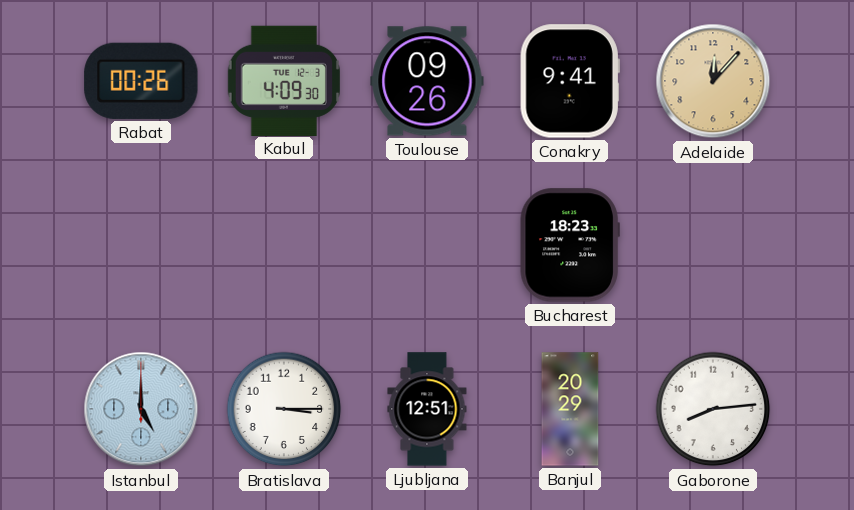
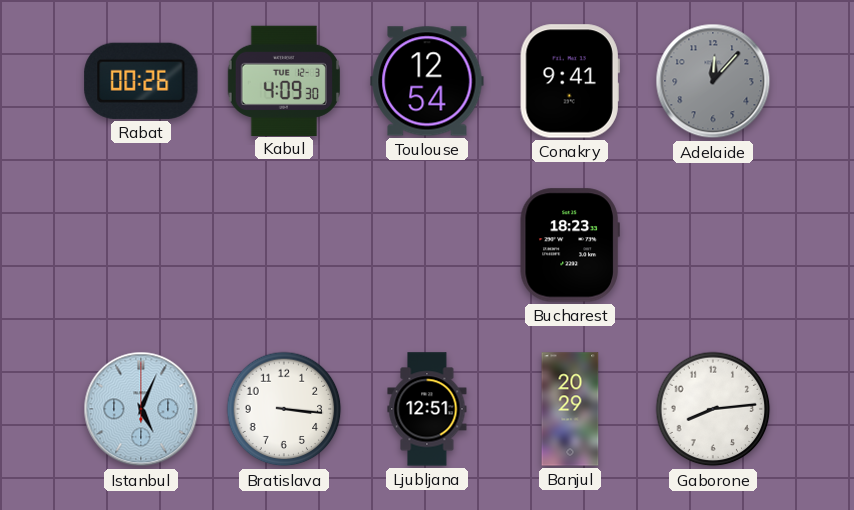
Toulouse: 09:26 -> 12:54 (427, 81)
Adelaide dial: champagne -> grey (713, 81)
Istanbul: 5:00 -> 5:04 (141, 409)
Bratislava: 3:15 -> 3:16 (284, 409)
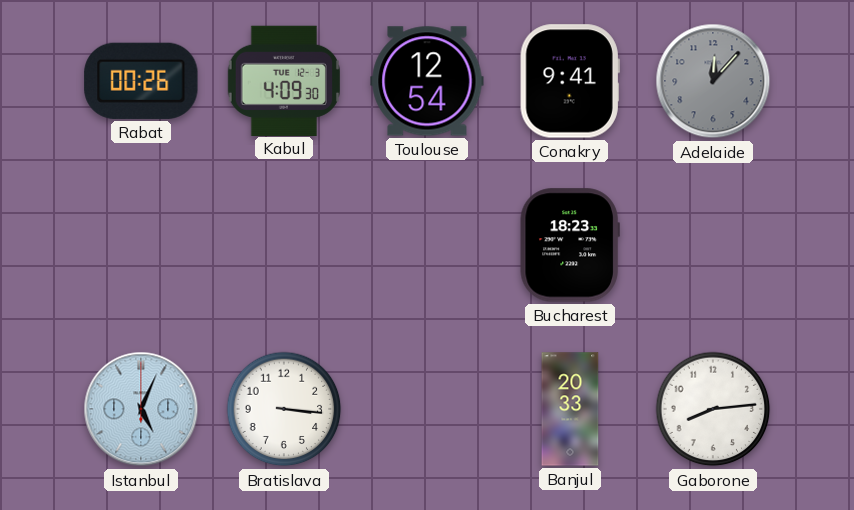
Ljubljana: 12:51 -> none (427, 409)
Banjul: 20:29 -> 20:33 (570, 409)
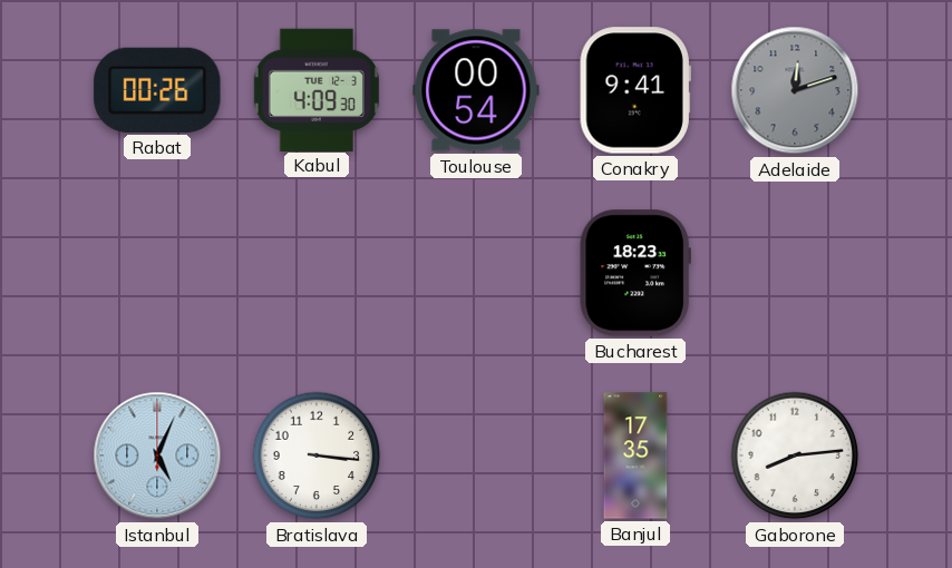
Toulouse: 12:54 -> 00:54 (476, 90)
Adelaide: 12:07 -> 12:12 (795, 90)
Banjul: 20:33 -> 17:35 (635, 456)
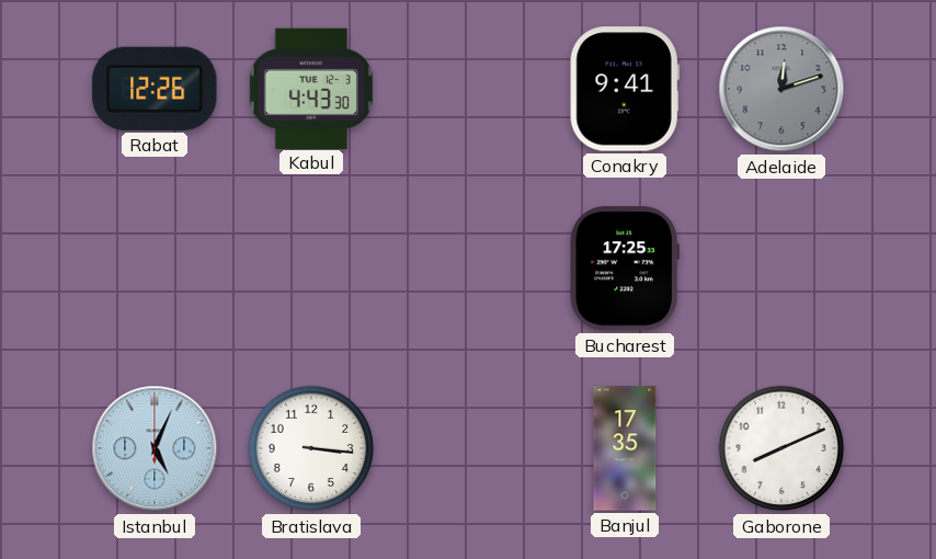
Rabat: 00:26 -> 12:26 (155, 89)
Kabul: 4:09 -> 4:43 (311, 88)
Toulouse: 00:54 -> none (476, 90)
Bucharest: 18:23 -> 17:25 (625, 269)
Gaborone: 8:14 -> 8:11 (781, 448)
